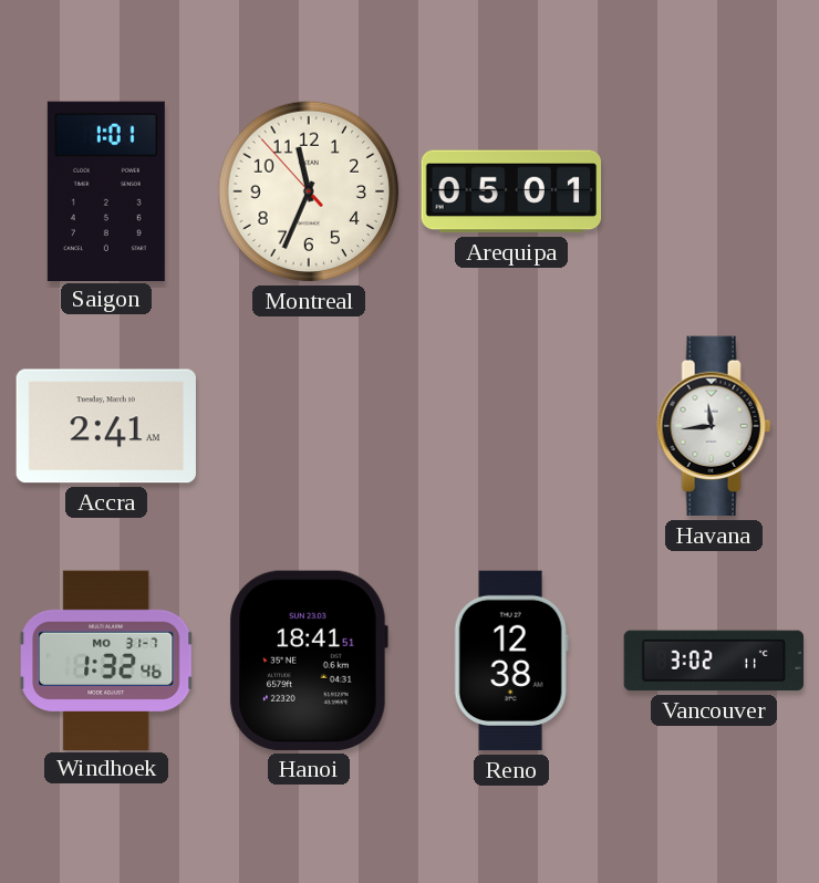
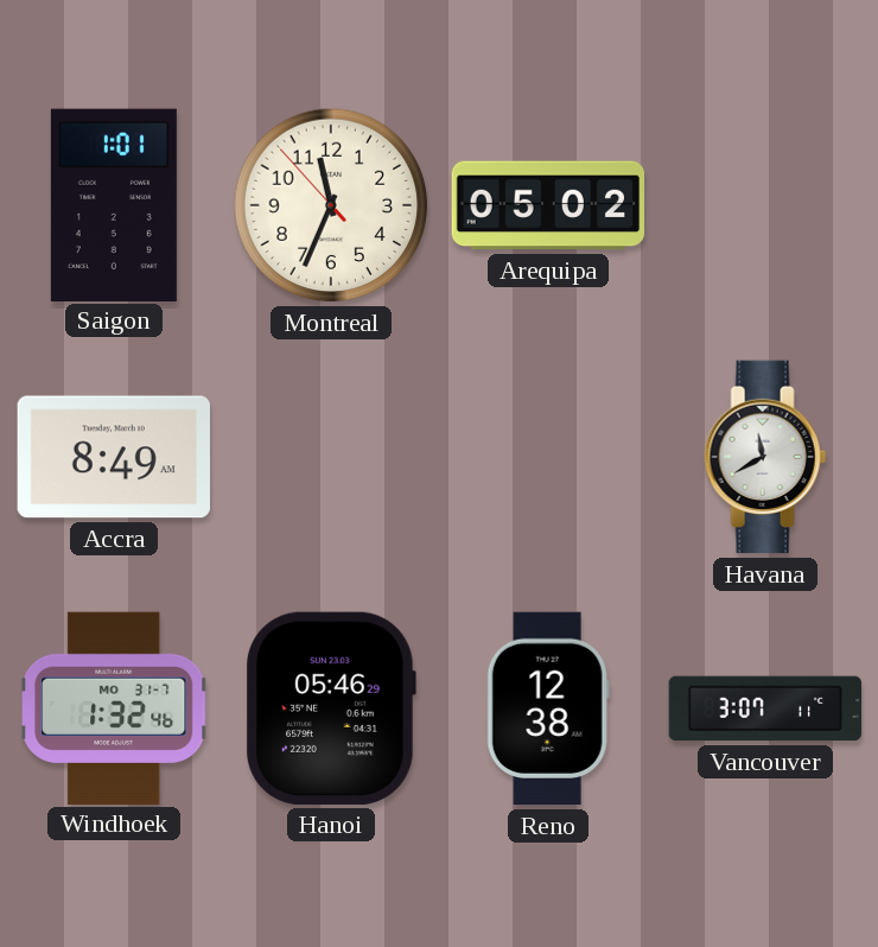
Arequipa: 05:01 -> 05:02 (548, 205)
Accra: 2:41 -> 8:49 (114, 457)
Havana: 11:44 -> 11:40 (765, 457)
Hanoi: 18:41 -> 05:46 (331, 708)
Vancouver: 3:02 -> 3:07 (765, 708)
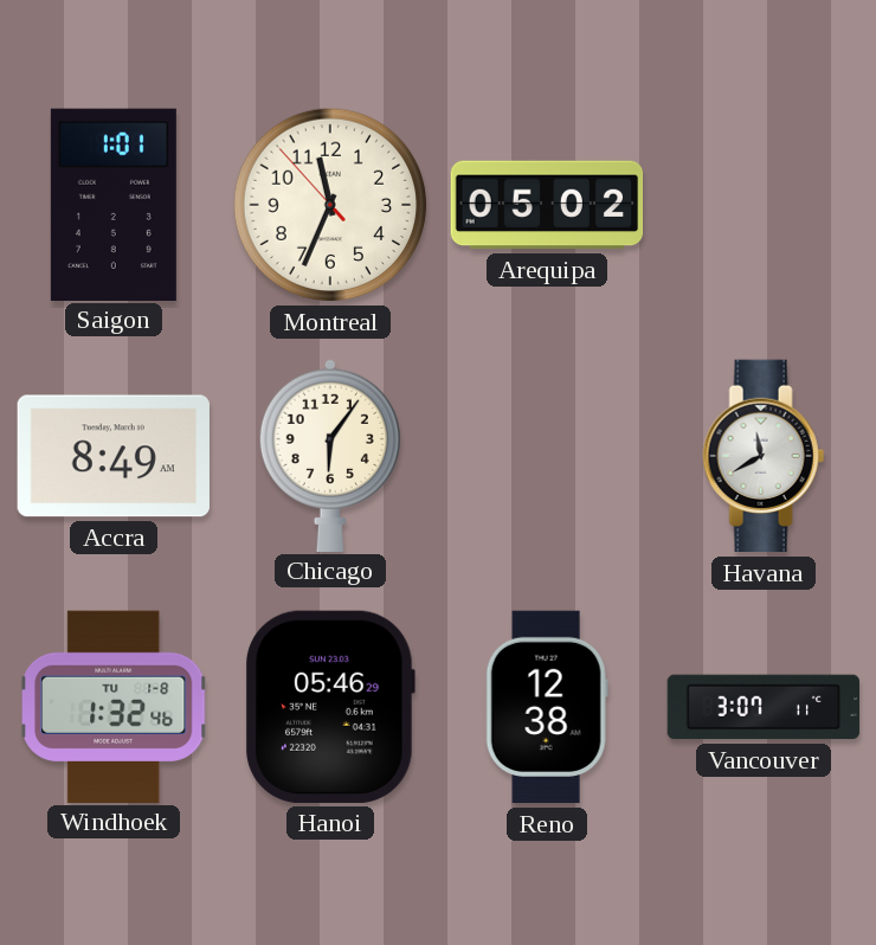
Chicago: none -> 6:06 (330, 455)
Windhoek date: MO 31-7 -> TU 1-8 (115, 706)
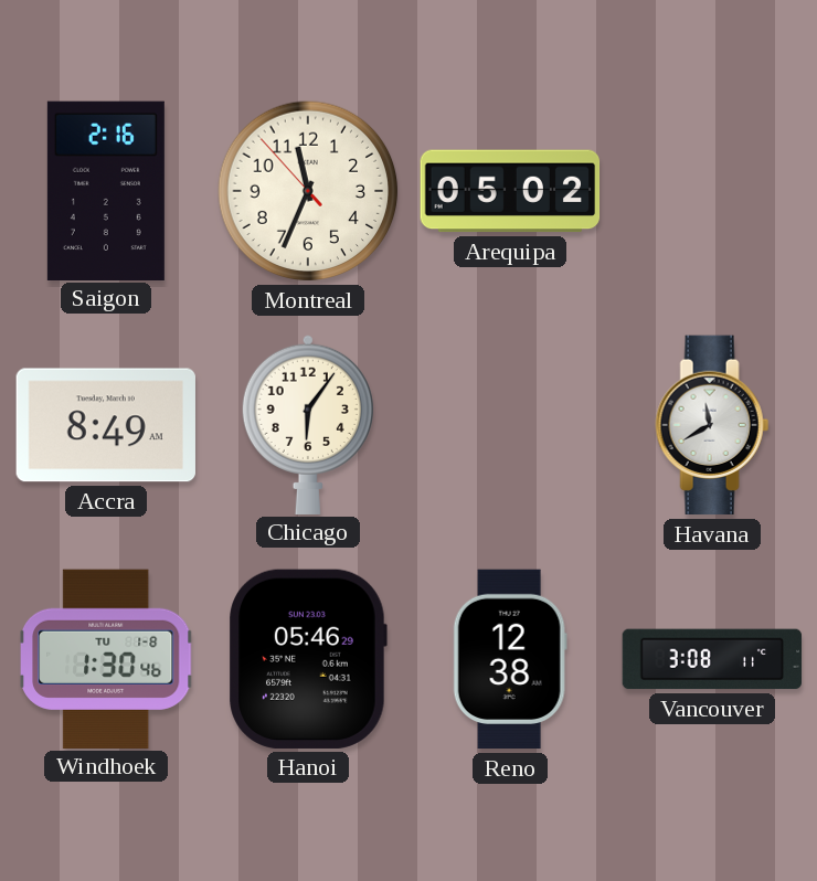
Saigon: 1:01 -> 2:16 (106, 190)
Windhoek: 1:32 -> 1:30 (107, 658)
Vancouver: 3:07 -> 3:08 (712, 659)
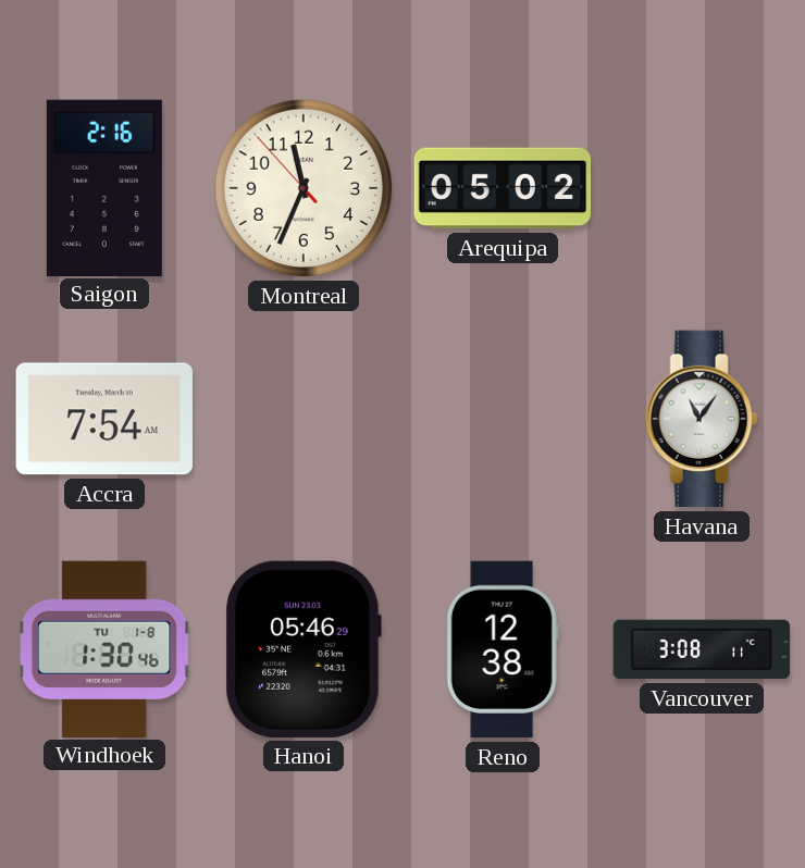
Accra: 8:49 -> 7:54 (104, 419)
Chicago: 6:06 -> none (308, 424)
Havana: 11:40 -> 11:06 (702, 419)
